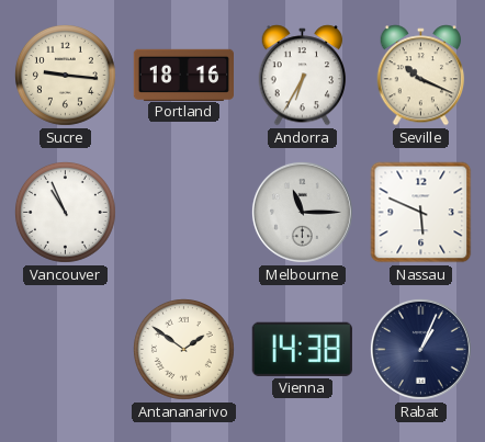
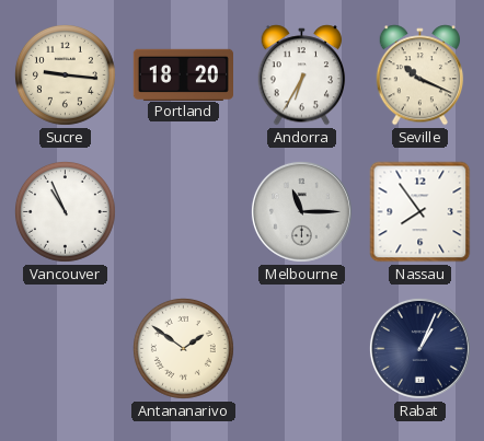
Portland: 18:16 -> 18:20 (183, 74)
Nassau: 5:49 -> 7:54 (420, 212)
Vienna: 14:38 -> none (302, 349)
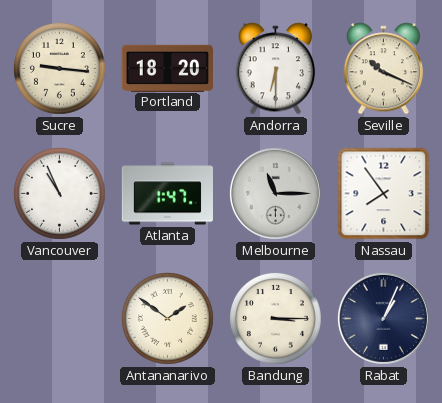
Andorra: 6:35 -> 6:30 (276, 69)
Atlanta: none -> 1:47 (167, 194)
Bandung: none -> 3:15 (275, 318)
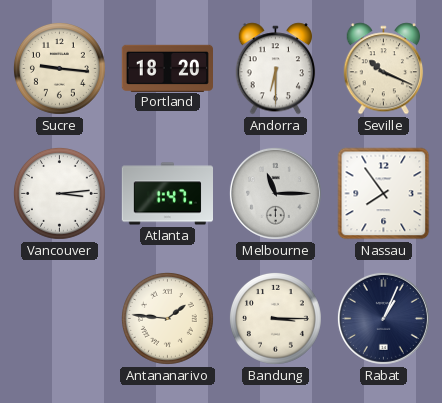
Vancouver: 10:56 -> 3:14 (59, 193)
Antananarivo: 1:51 -> 1:46 (167, 318)
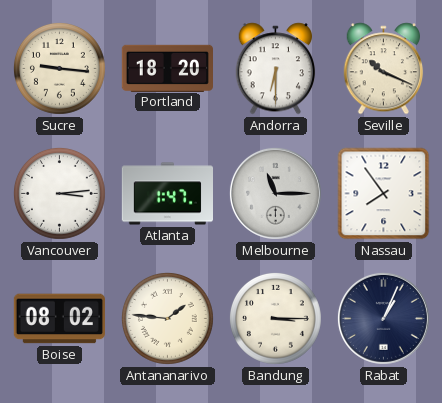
Boise: none -> 08:02 (59, 319)
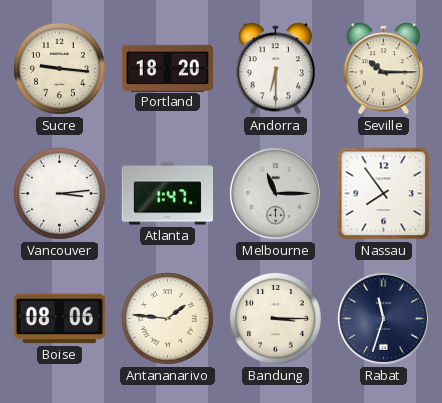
Seville: 10:19 -> 10:15 (384, 69)
Boise: 08:02 -> 08:06 (59, 319)
Rabat: 1:04 -> 11:33 (383, 318)
